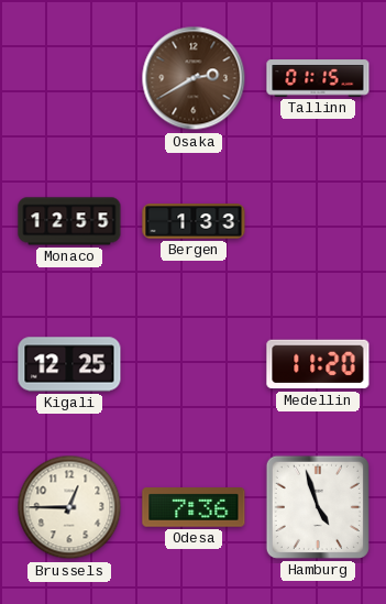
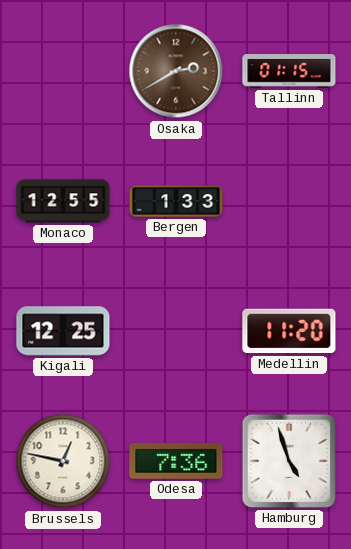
Brussels: 12:45 -> 12:47 (63, 461)
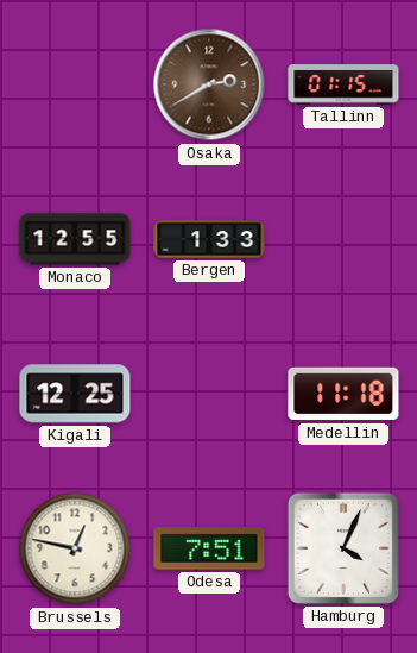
Medellin: 11:20 -> 11:18 (343, 394)
Odesa: 7:36 -> 7:51 (209, 550)
Hamburg: 4:57 -> 4:04 (343, 548)
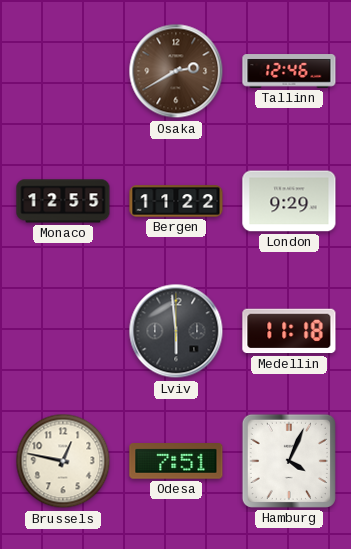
Tallinn: 01:15 -> 12:46 (289, 71)
Bergen: 1:33 -> 11:22 (176, 201)
London: none -> 9:29 (289, 201)
Kigali: 12:25 -> none (75, 394)
Lviv: none -> 5:59 (176, 331)
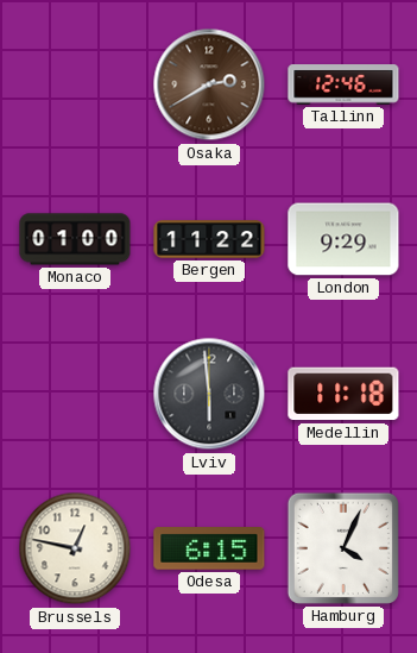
Monaco: 12:55 -> 01:00 (75, 239)
Odesa: 7:51 -> 6:15 (209, 550)
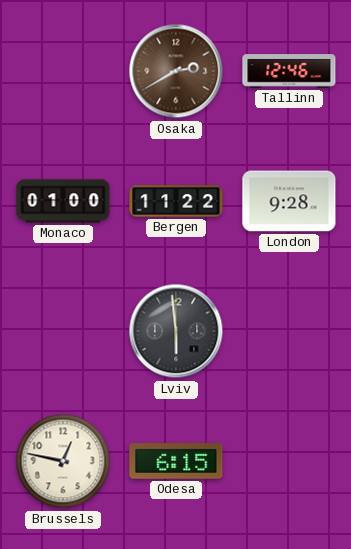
London: 9:29 -> 9:28 (289, 201)
Medellin: 11:18 -> none (343, 394)
Hamburg: 4:04 -> none (343, 548)
